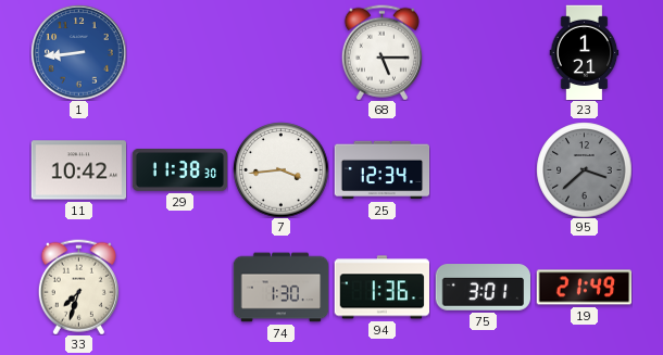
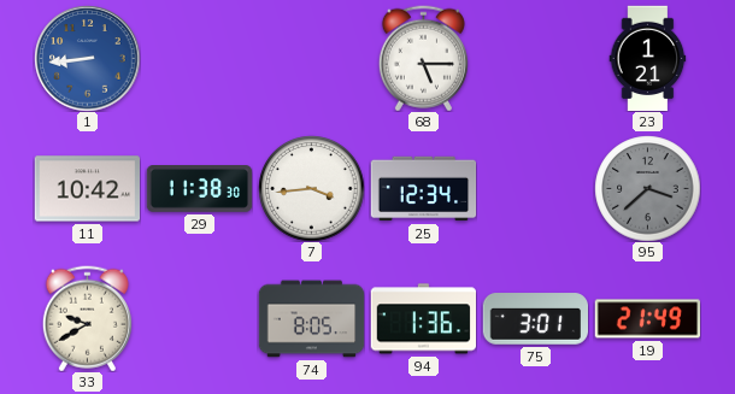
33: 7:33 -> 9:40 (87, 318)
74: 1:30 -> 8:05 (311, 319)
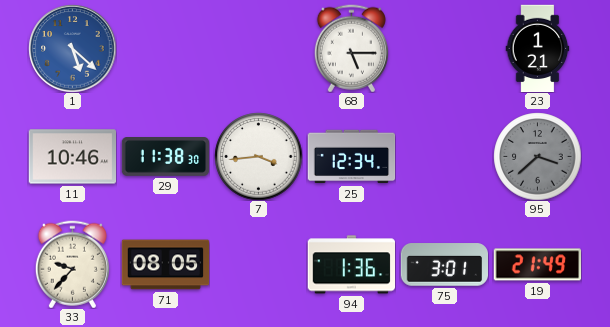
1: 8:44 -> 5:22 (72, 48)
11: 10:42 -> 10:46 (72, 157)
33: 9:40 -> 9:37 (72, 264)
71: none -> 08:05 (165, 265)
74: 8:05 -> none (311, 319)
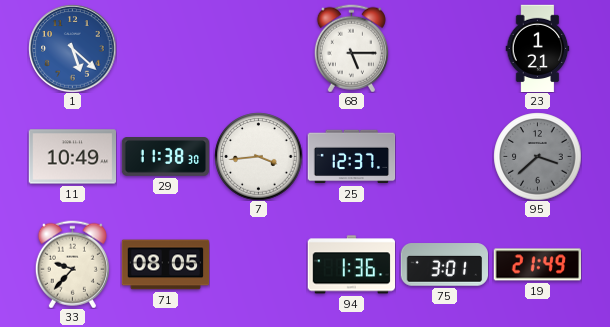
11: 10:46 -> 10:49 (72, 157)
25: 12:34 -> 12:37 (351, 157)
